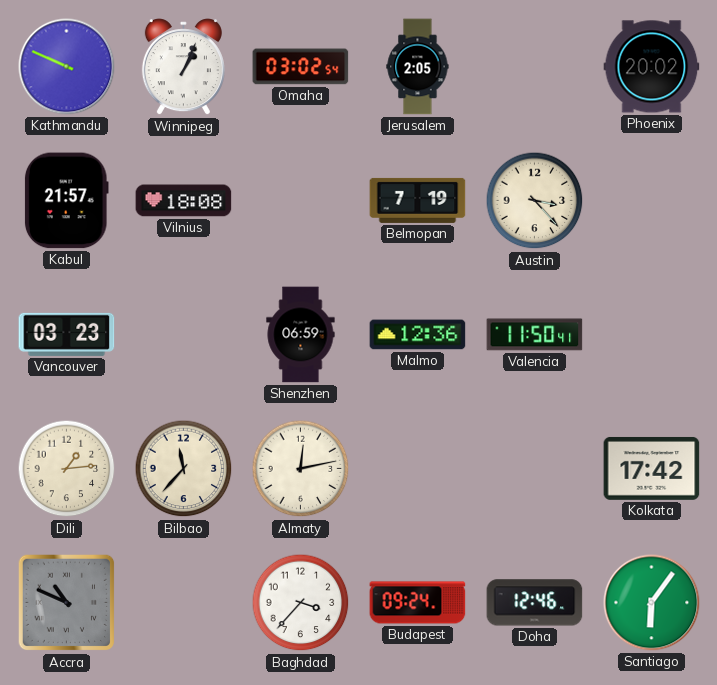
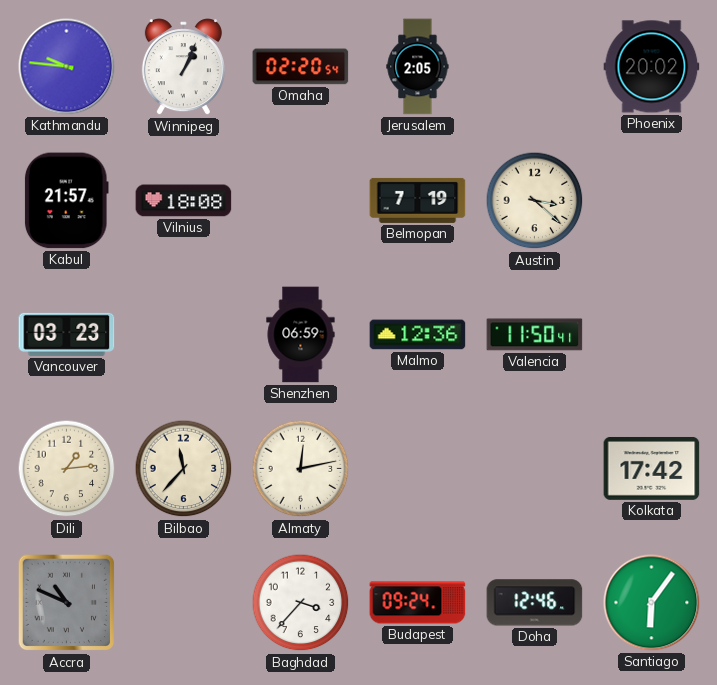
Kathmandu: 9:49 -> 9:46 (67, 67)
Omaha: 03:02 -> 02:20 (301, 67)
Austin: 3:23 -> 3:22 (535, 201)
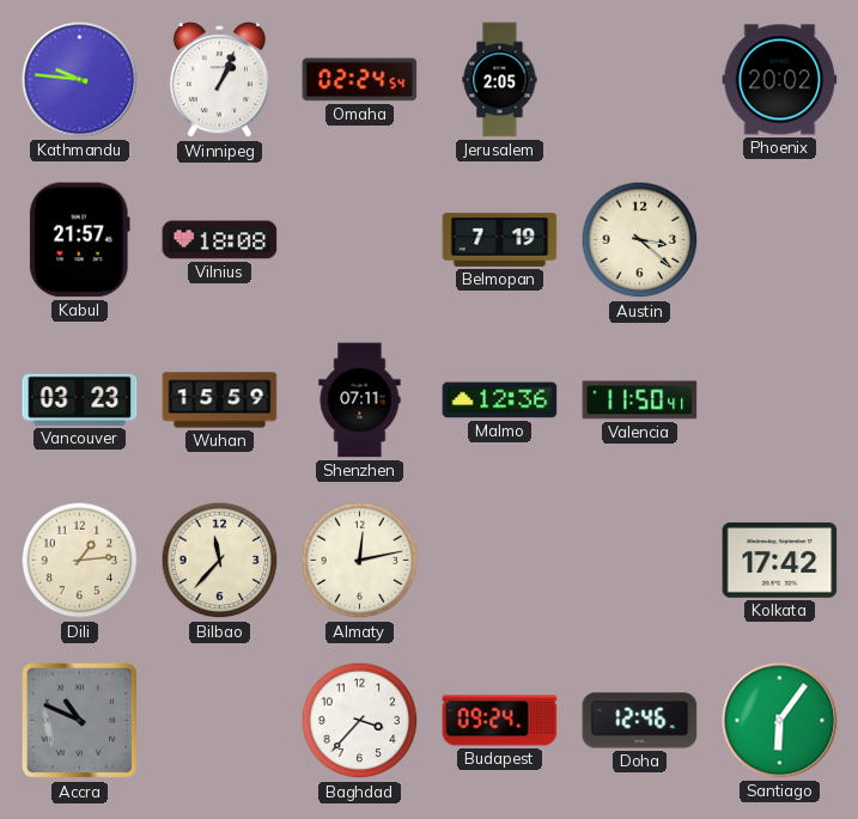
Omaha: 02:20 -> 02:24 (360, 80)
Wuhan: none -> 15:59 (220, 401)
Shenzhen: 06:59 -> 07:11 (360, 401)
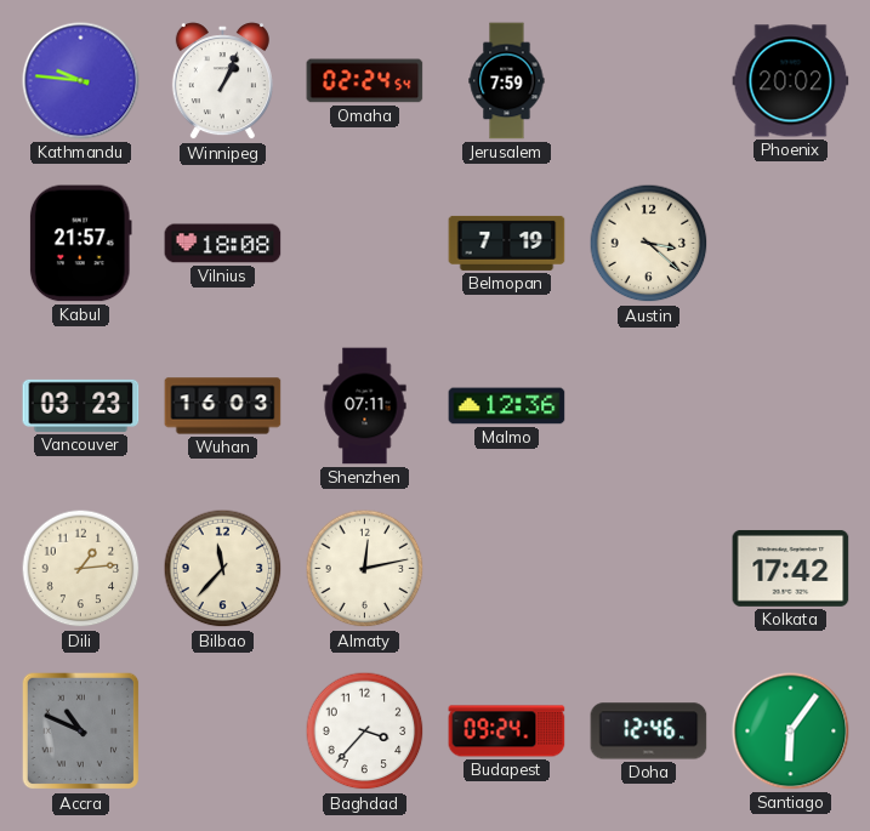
Jerusalem: 2:05 -> 7:59 (507, 81)
Wuhan: 15:59 -> 16:03 (223, 406)
Valencia: 11:50 -> none (640, 401)
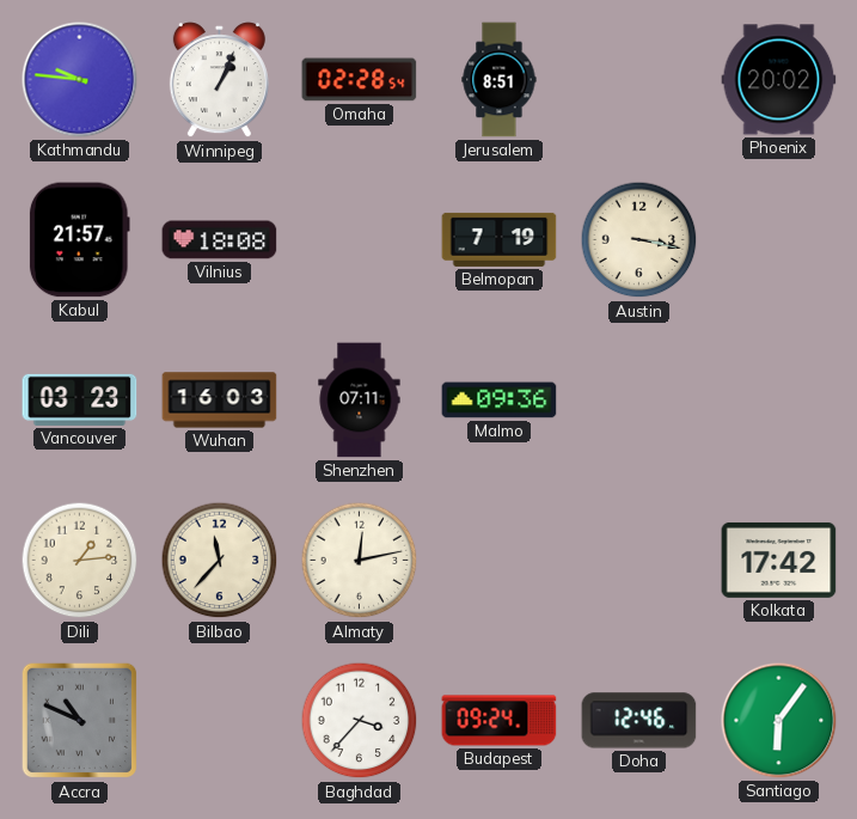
Omaha: 02:24 -> 02:28 (360, 80)
Jerusalem: 7:59 -> 8:51 (500, 80)
Austin: 3:22 -> 3:17 (639, 240)
Malmo: 12:36 -> 09:36 (500, 401)
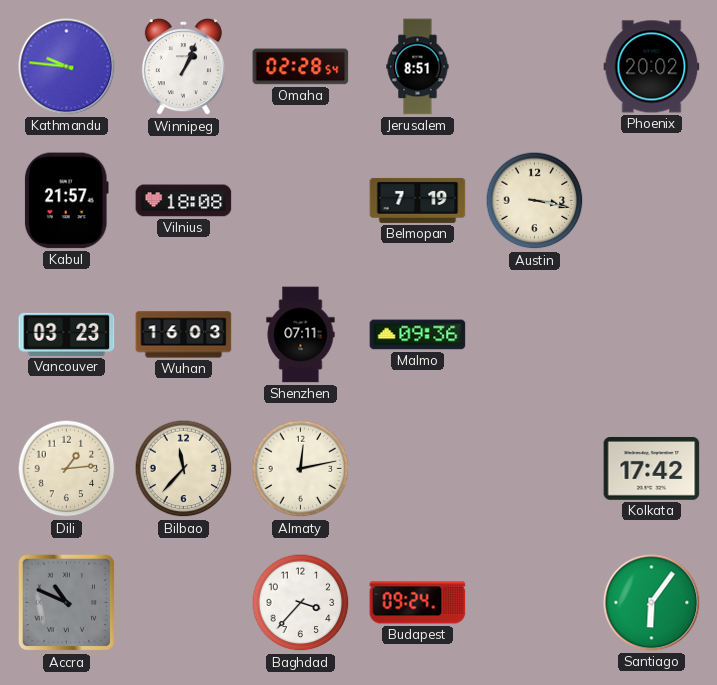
Doha: 12:46 -> none (639, 721)
